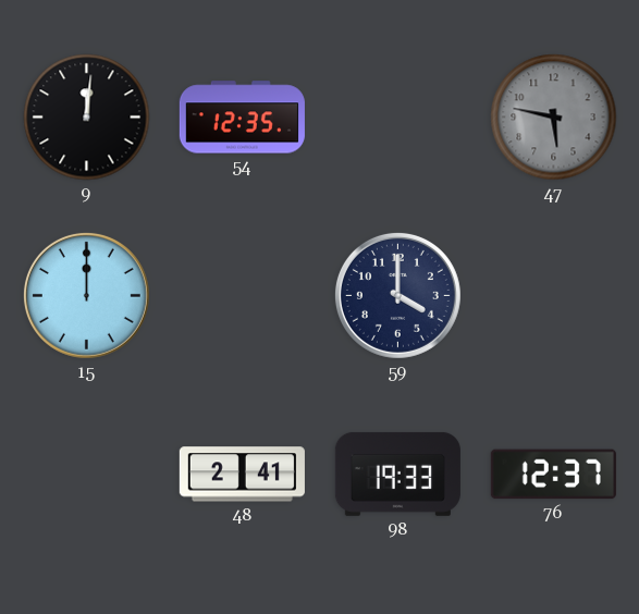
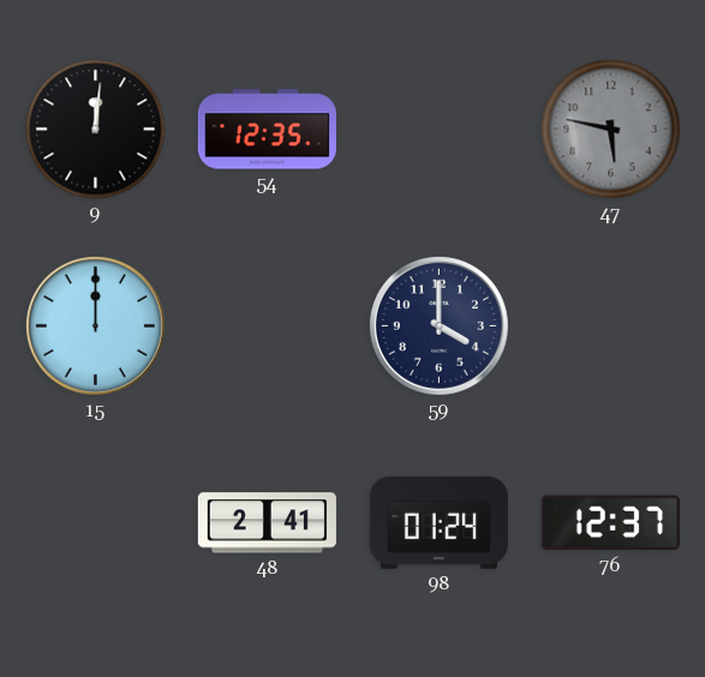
98: 19:33 -> 01:24 (438, 522)
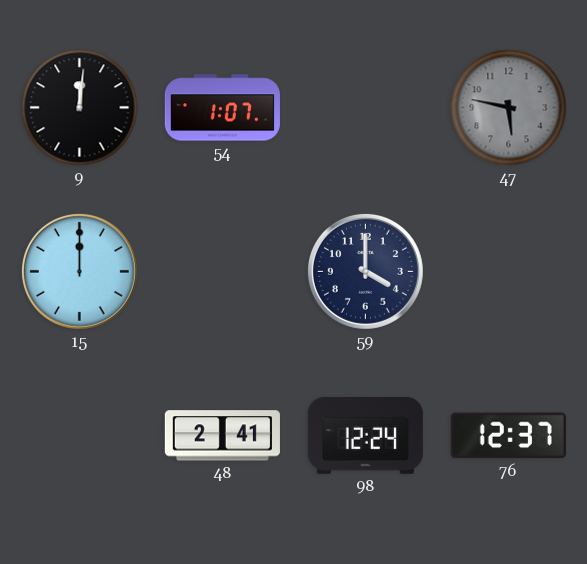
54: 12:35 -> 1:07 (222, 108)
98: 01:24 -> 12:24 (365, 435)
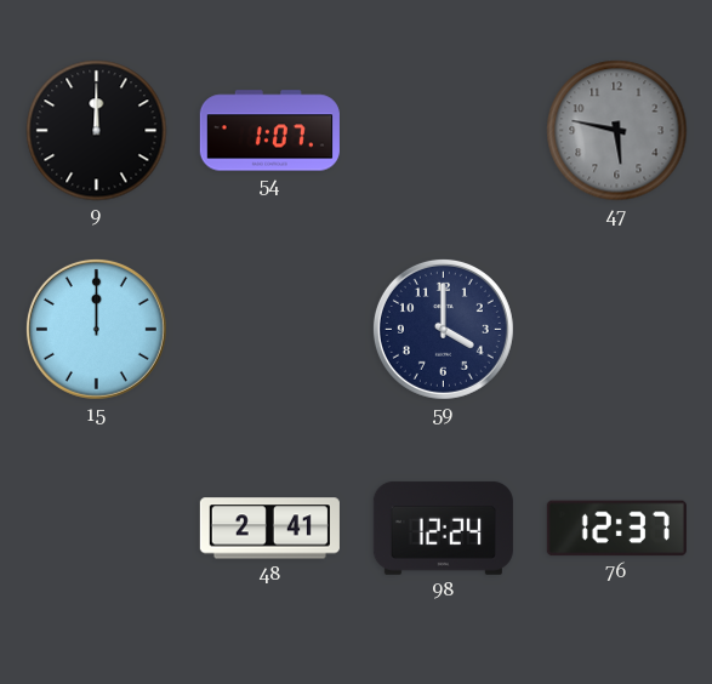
9: 12:01 -> 12:00 (97, 131)
